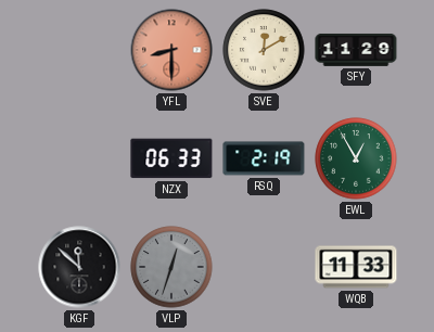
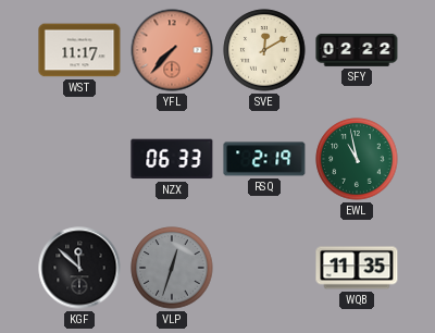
WST: none -> 11:17 (79, 50)
YFL: 8:30 -> 7:37 (172, 50)
SFY: 11:29 -> 02:22 (357, 50)
EWL: 12:55 -> 10:58 (357, 159)
WQB: 11:33 -> 11:35 (357, 268)
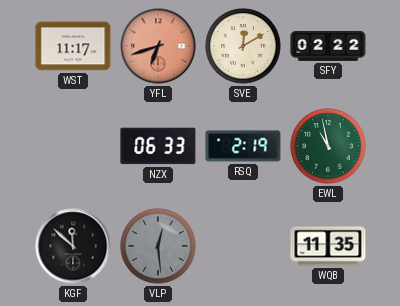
YFL: 7:37 -> 6:42 (158, 46)
VLP: 12:33 -> 12:29 (158, 246)
